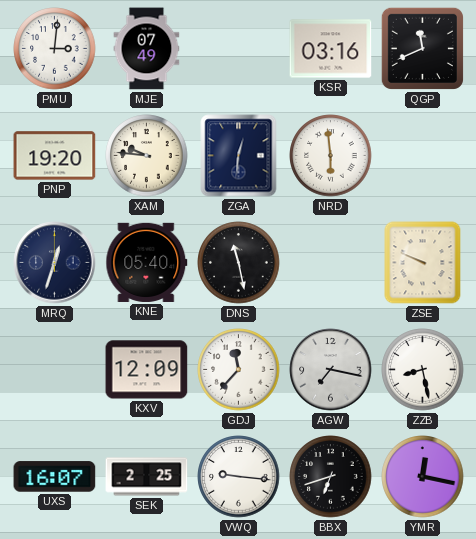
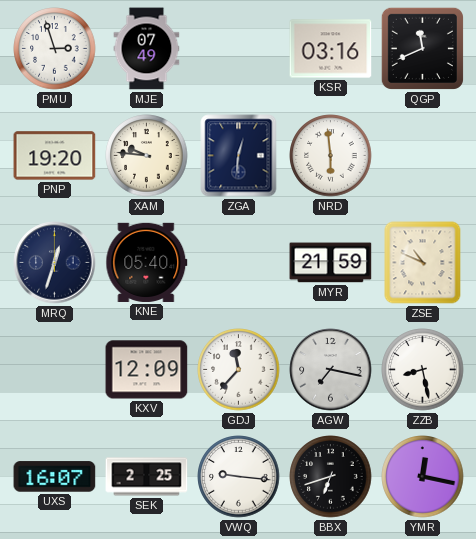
PMU: 3:01 -> 2:57 (55, 49)
DNS: 11:28 -> none (239, 263)
MYR: none -> 21:59 (331, 263)
ZSE: 9:49 -> 10:49 (423, 263)
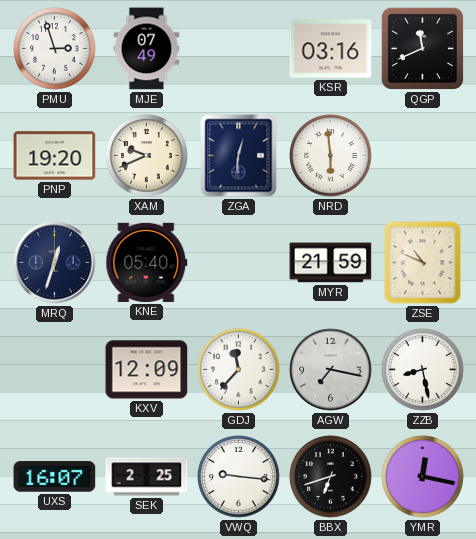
XAM: 9:46 -> 9:41 (147, 156)
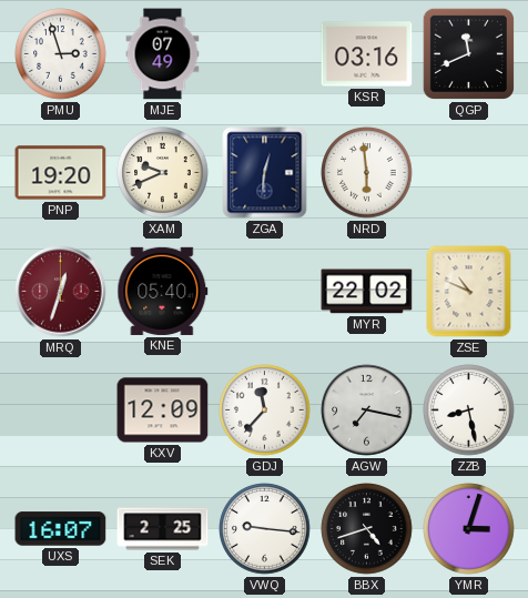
MRQ dial: navy -> burgundy (61, 292)
MYR: 21:59 -> 22:02 (367, 292)
BBX: 6:42 -> 4:42 (367, 529)
YMR: 12:17 -> 3:03 (469, 529)
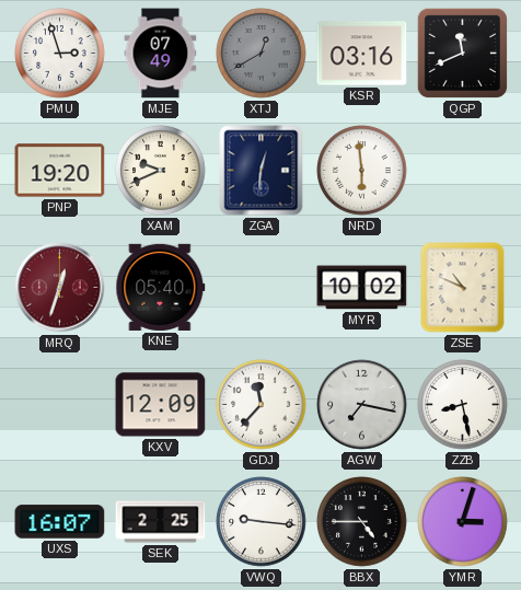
XTJ: none -> 12:40 (262, 54)
MYR: 22:02 -> 10:02 (362, 288)
BBX: 4:42 -> 4:45 (362, 522)
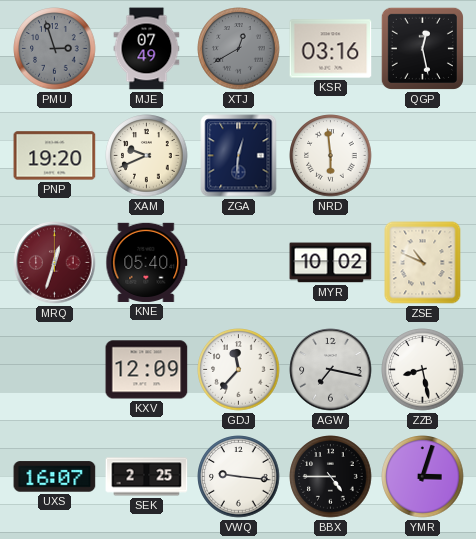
PMU dial: white -> grey (55, 49)
QGP: 11:41 -> 12:28 (422, 48)
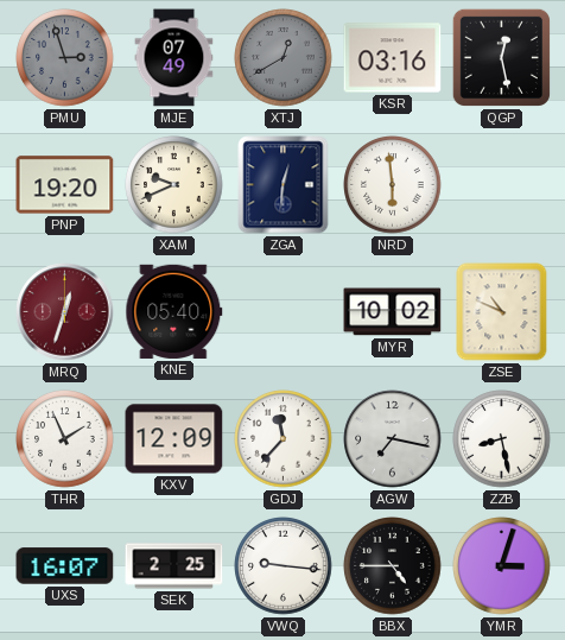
THR: none -> 1:56 (65, 439)
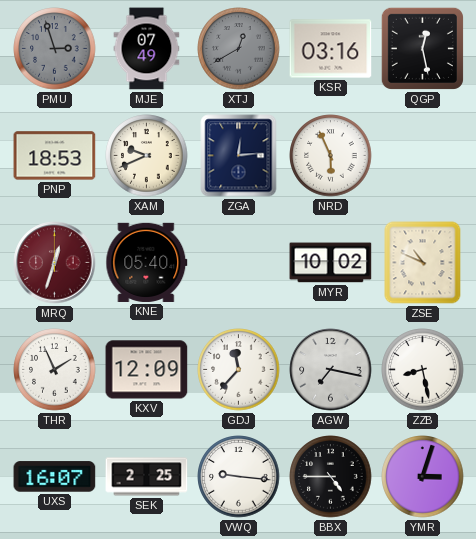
PNP: 19:20 -> 18:53 (55, 156)
ZGA: 12:31 -> 12:14 (239, 156)
NRD: 5:59 -> 5:56 (331, 156)
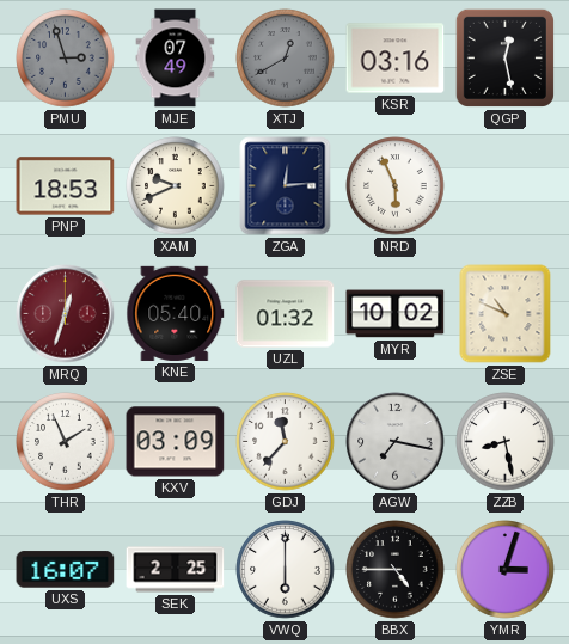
UZL: none -> 01:32 (286, 314)
KXV: 12:09 -> 03:09 (176, 442)
VWQ: 9:16 -> 6:00 (286, 570)
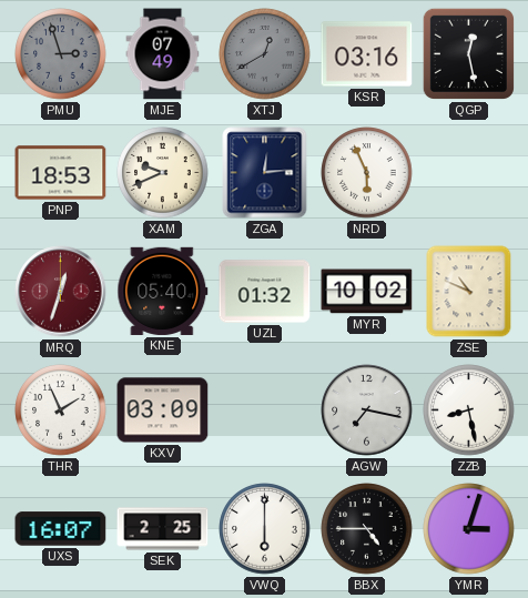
GDJ: 11:37 -> none (286, 442)
